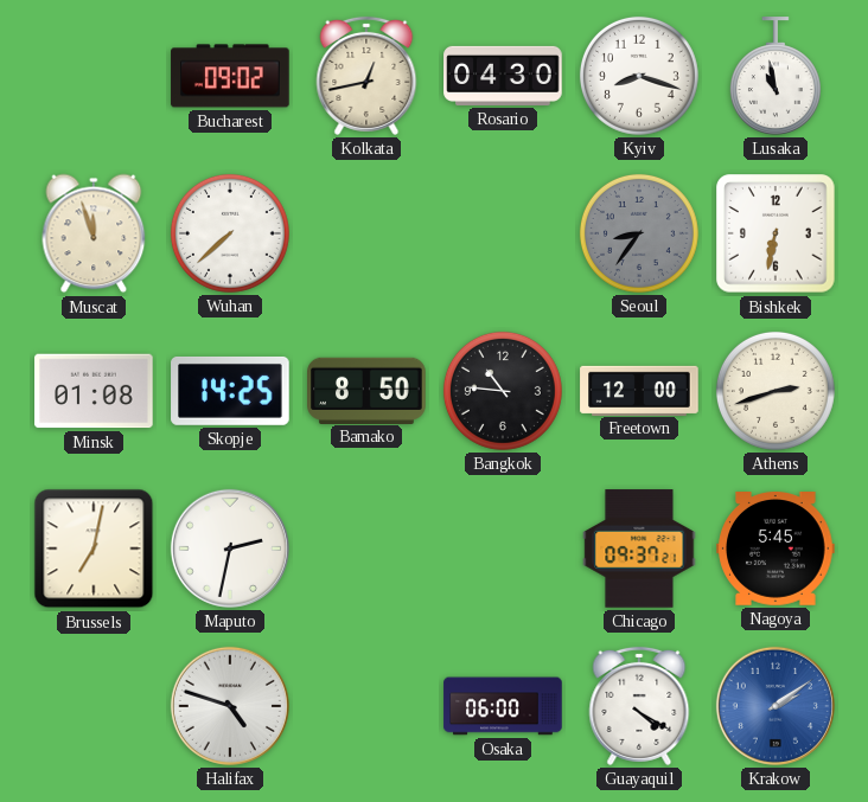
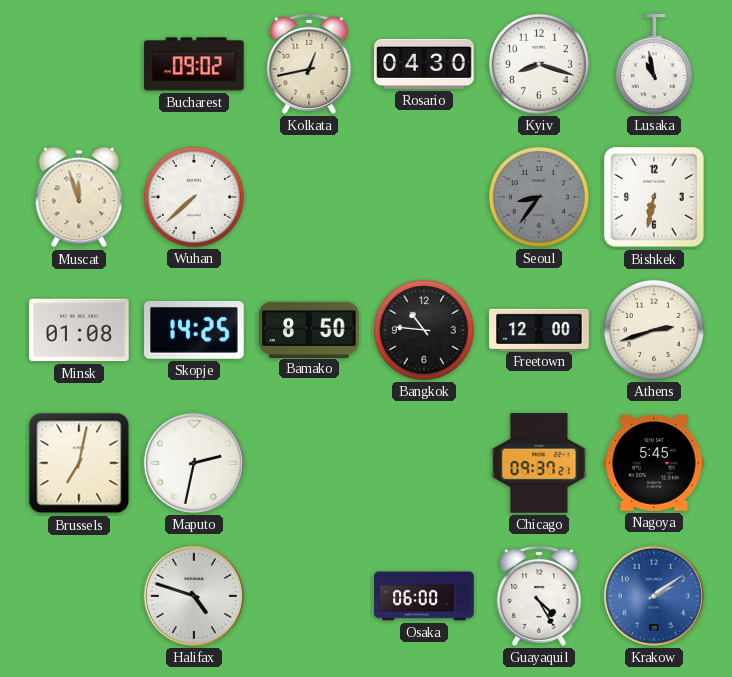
Guayaquil: 4:20 -> 4:25 (539, 596)
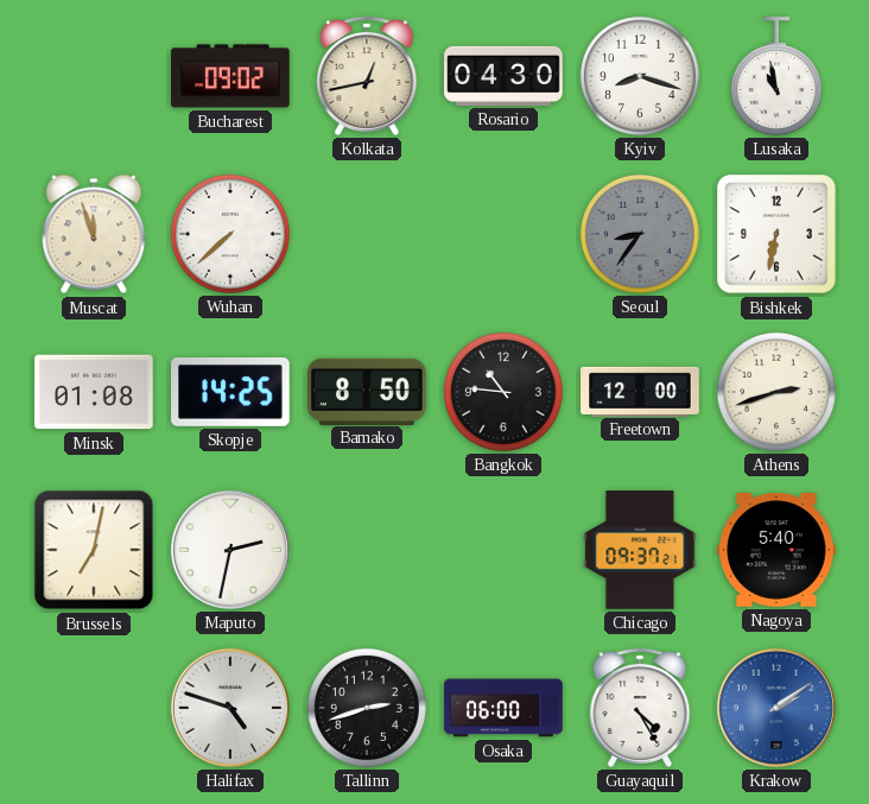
Nagoya: 5:45 -> 5:40 (776, 551)
Tallinn: none -> 2:42 (367, 708)
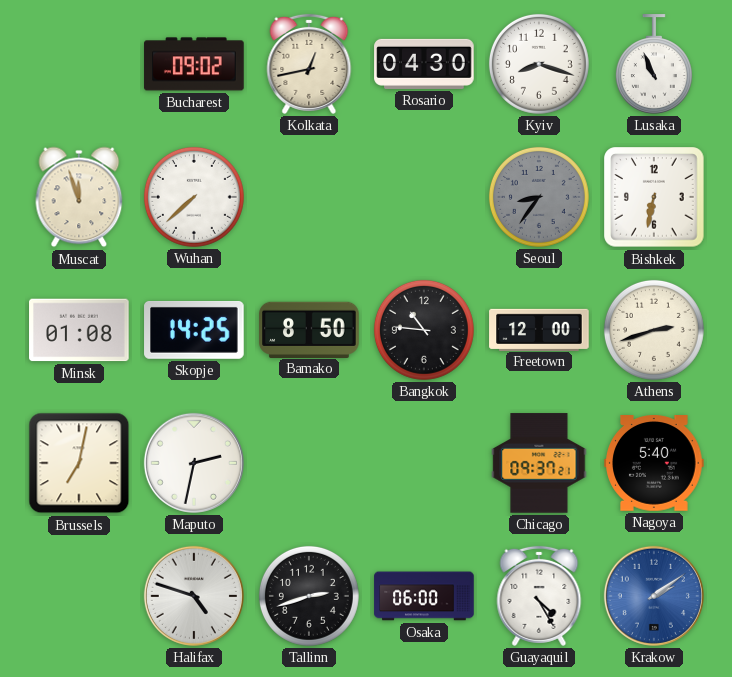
Lusaka: 10:58 -> 10:56 (654, 64)
